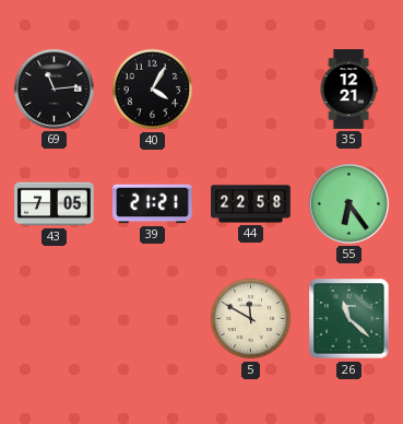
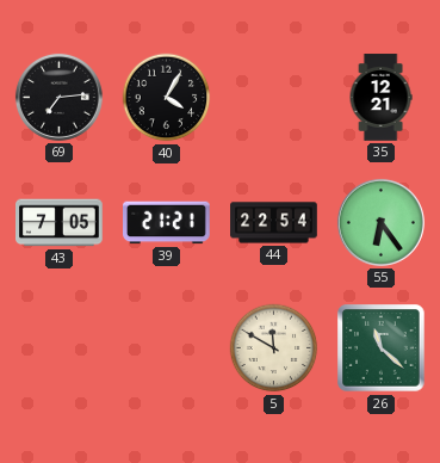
69: 11:14 -> 7:14 (58, 97)
44: 22:58 -> 22:54 (274, 223)
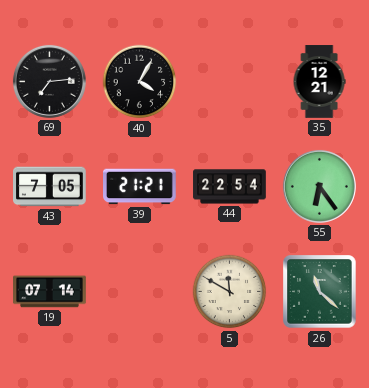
19: none -> 07:14 (50, 292)
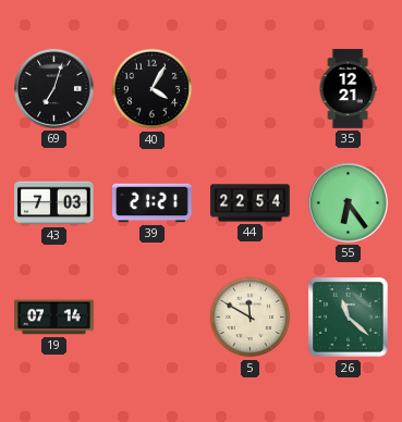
69: 7:14 -> 7:03 (53, 88)
43: 7:05 -> 7:03 (54, 203)
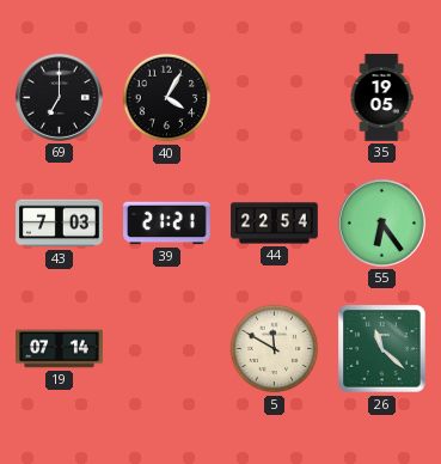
69: 7:03 -> 7:00 (59, 97)
35: 12:21 -> 19:05 (381, 98)
